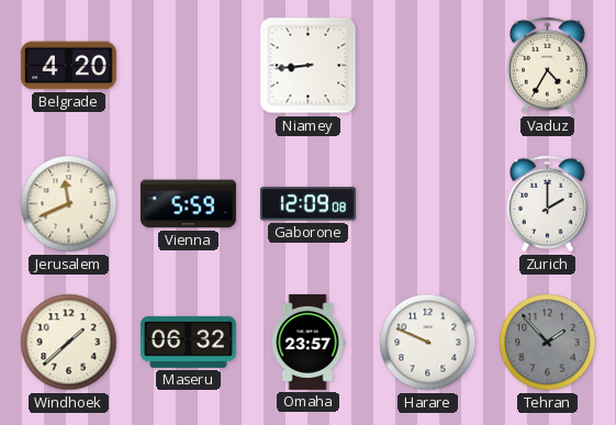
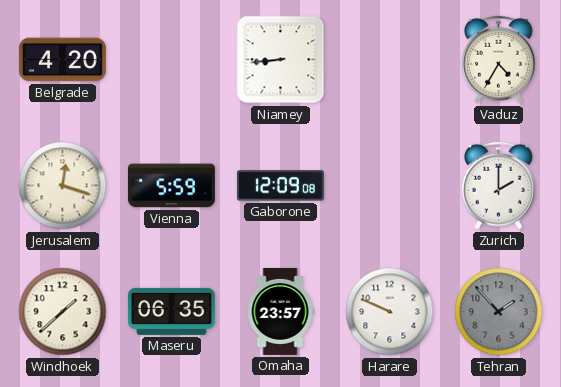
Jerusalem: 11:41 -> 12:18 (63, 186)
Maseru: 06:32 -> 06:35 (171, 311)
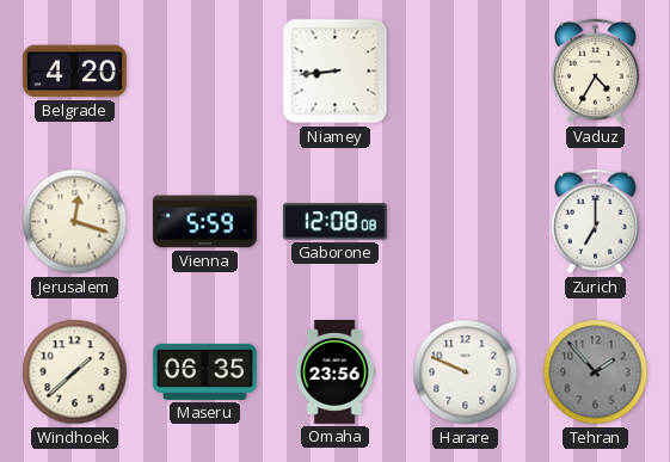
Gaborone: 12:09 -> 12:08 (334, 222)
Zurich: 2:00 -> 7:00 (596, 222)
Omaha: 23:57 -> 23:56 (334, 371)
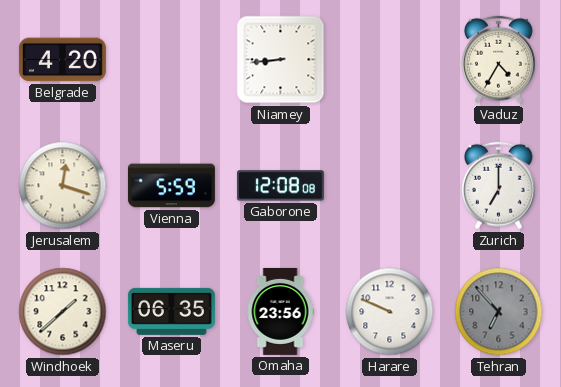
Tehran: 1:53 -> 6:53 (499, 312)
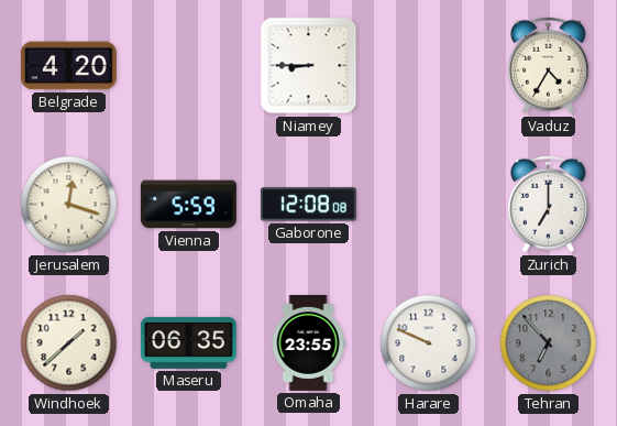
Niamey: 8:44 -> 8:45 (309, 66)
Omaha: 23:56 -> 23:55 (308, 342)
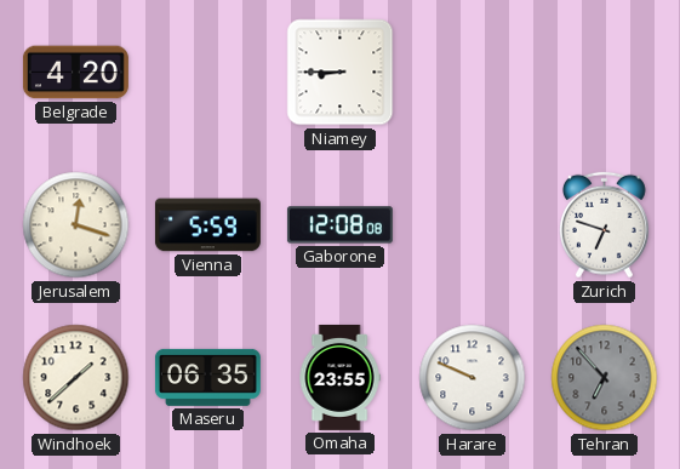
Vaduz: 4:35 -> none (549, 66)
Zurich: 7:00 -> 6:48 (605, 225)
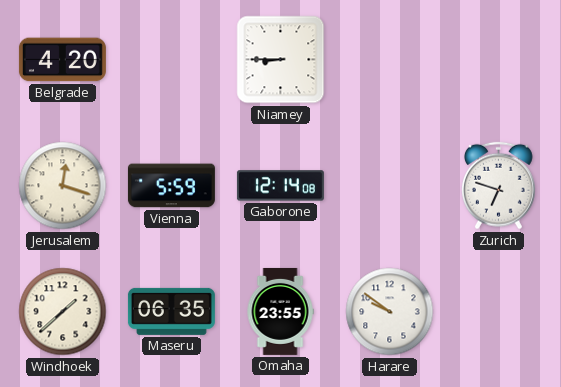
Gaborone: 12:08 -> 12:14 (280, 186)
Harare: 9:49 -> 9:51 (390, 312)
Tehran: 6:53 -> none (605, 378)
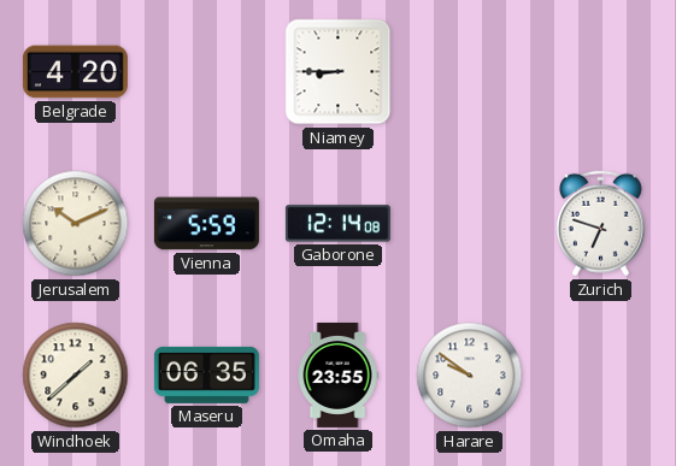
Jerusalem: 12:18 -> 10:11 (76, 224)
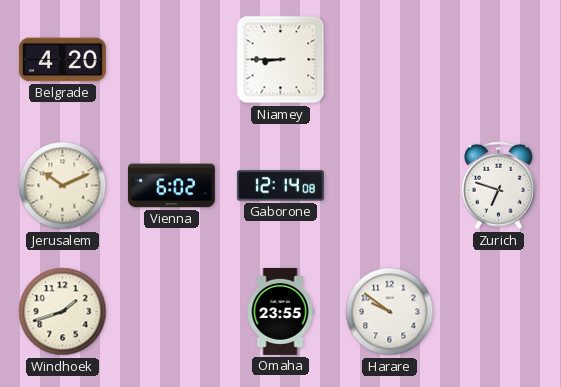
Vienna: 5:59 -> 6:02 (171, 186)
Windhoek: 1:38 -> 1:42 (63, 312)
Maseru: 06:35 -> none (206, 374)
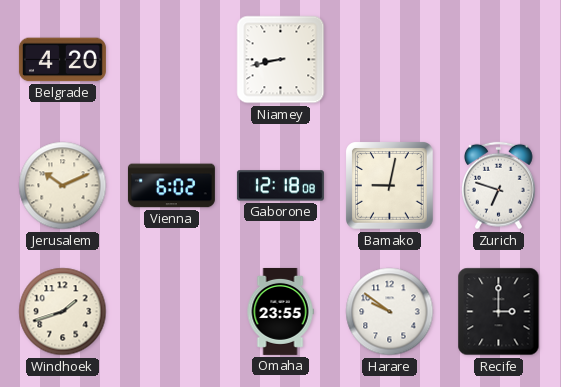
Niamey: 8:45 -> 8:43 (281, 60)
Gaborone: 12:14 -> 12:18 (280, 186)
Bamako: none -> 9:02 (390, 186)
Recife: none -> 3:00 (499, 312)
